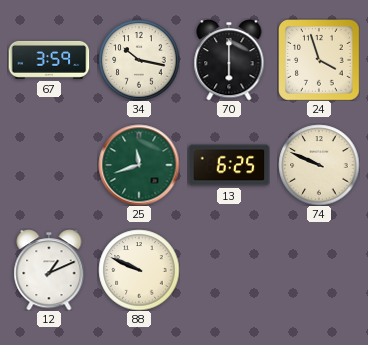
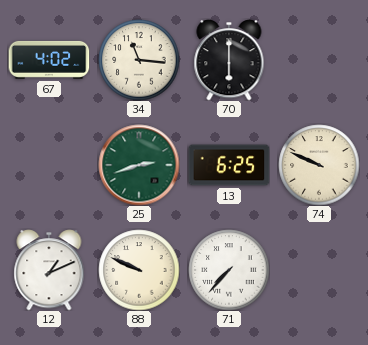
67: 3:59 -> 4:02 (49, 60)
34: 10:17 -> 11:16 (139, 60)
24: 3:57 -> none (319, 60)
25: 11:42 -> 2:42 (139, 165)
71: none -> 7:37 (229, 270)
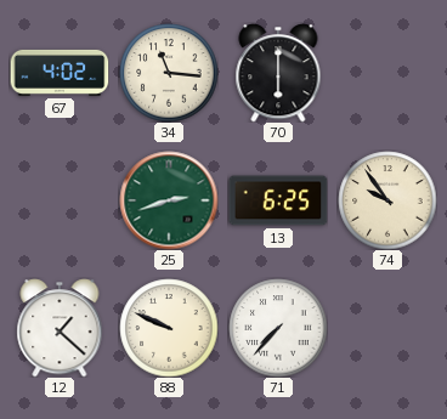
74: 9:49 -> 9:54 (387, 200)
12: 1:11 -> 1:22 (60, 328)
